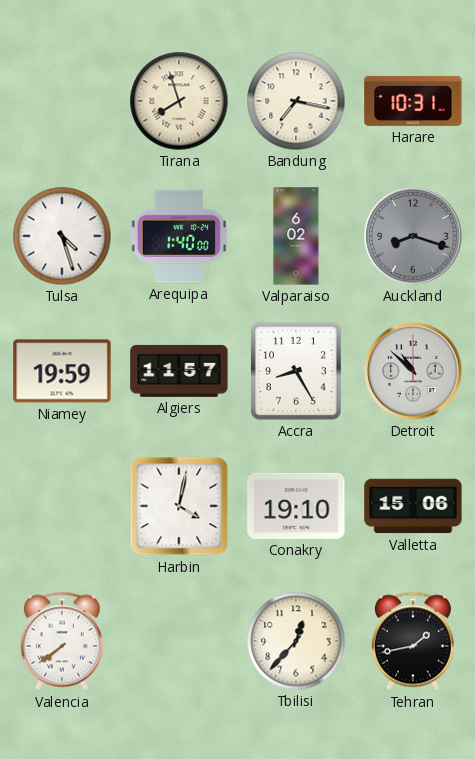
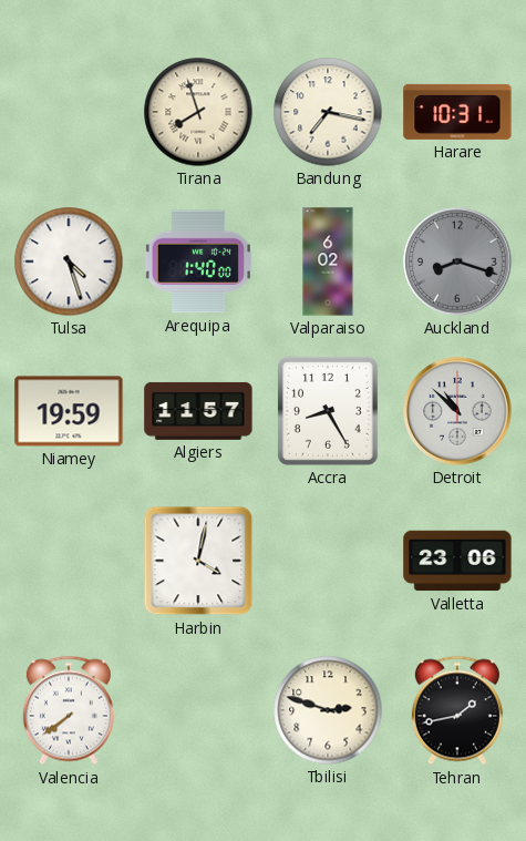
Conakry: 19:10 -> none (296, 506)
Valletta: 15:06 -> 23:06 (457, 561)
Tbilisi: 12:37 -> 2:48 (328, 710)
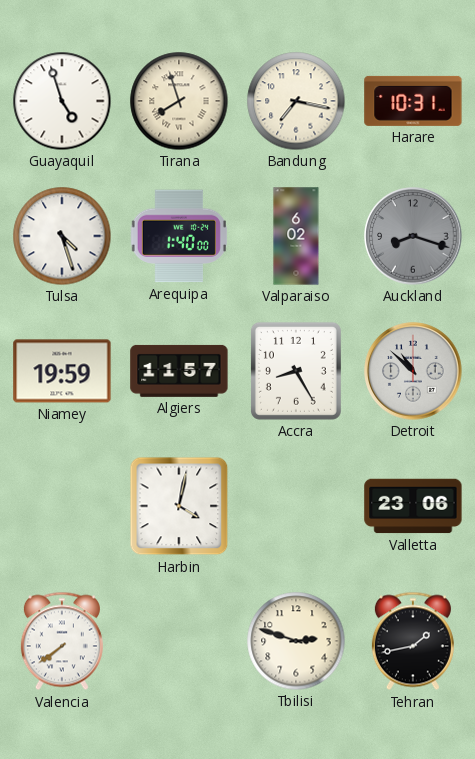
Guayaquil: none -> 4:57 (62, 101)
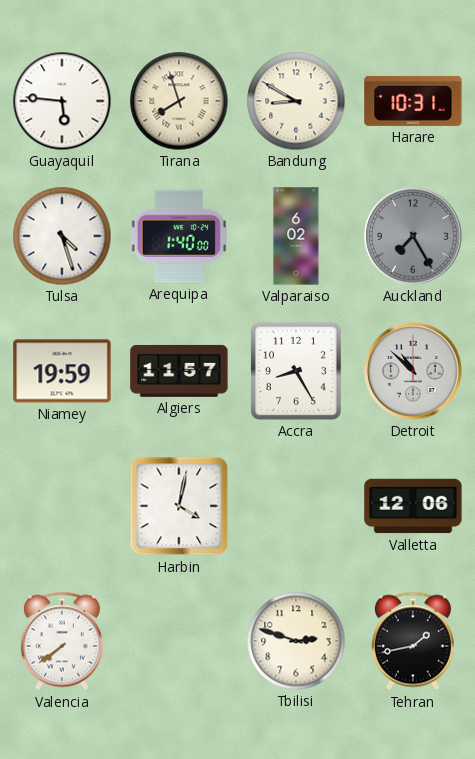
Guayaquil: 4:57 -> 5:46 (62, 101)
Bandung: 7:17 -> 8:50 (296, 101)
Auckland: 8:18 -> 7:25 (413, 236)
Valletta: 23:06 -> 12:06 (413, 506)
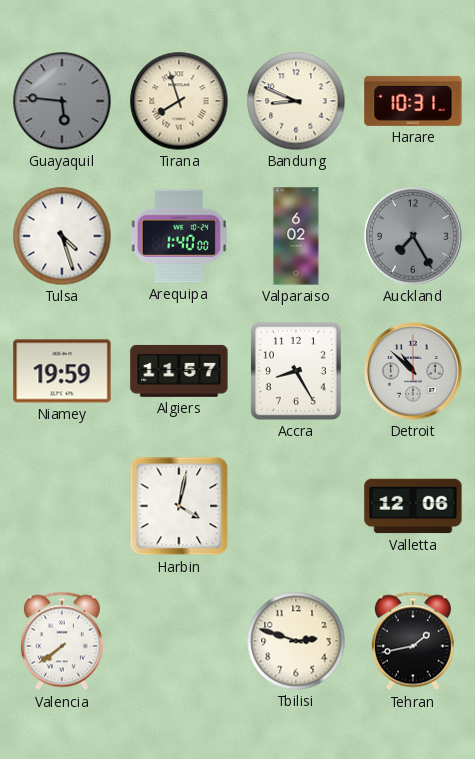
Guayaquil dial: white -> grey (62, 101)
Bandung: 8:50 -> 8:49 (296, 101)
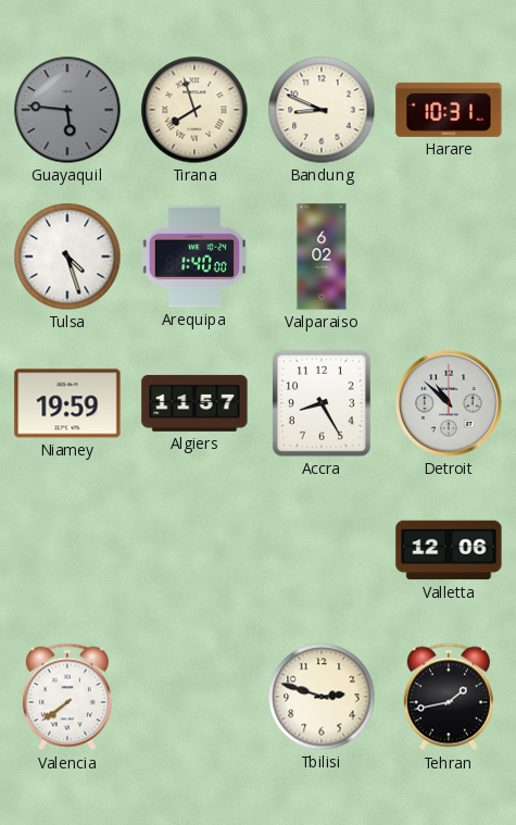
Auckland: 7:25 -> none (413, 236)
Harbin: 4:02 -> none (179, 506)
